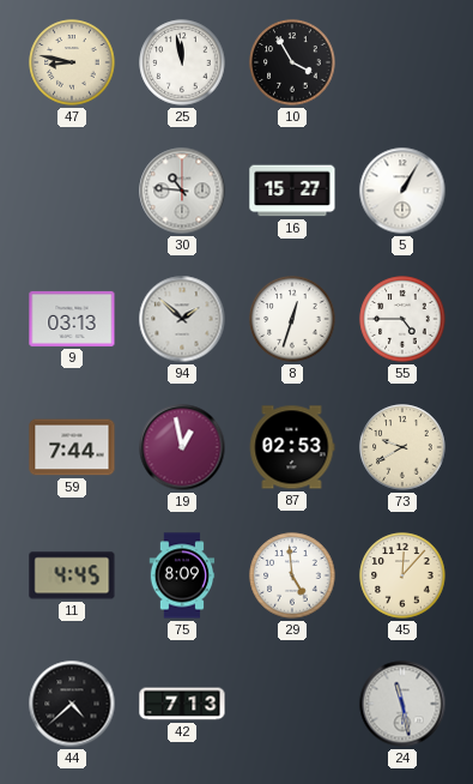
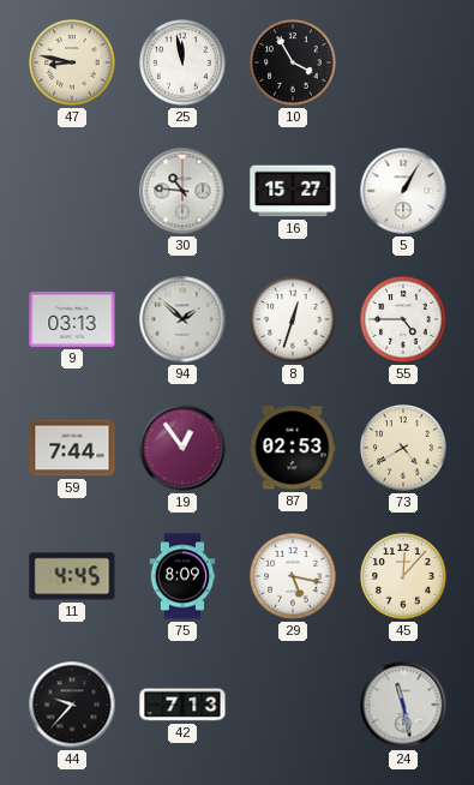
19: 12:58 -> 12:54 (182, 448)
73: 9:40 -> 4:40 (403, 448)
29: 4:59 -> 5:17 (293, 576)
44: 4:38 -> 9:37 (72, 705)
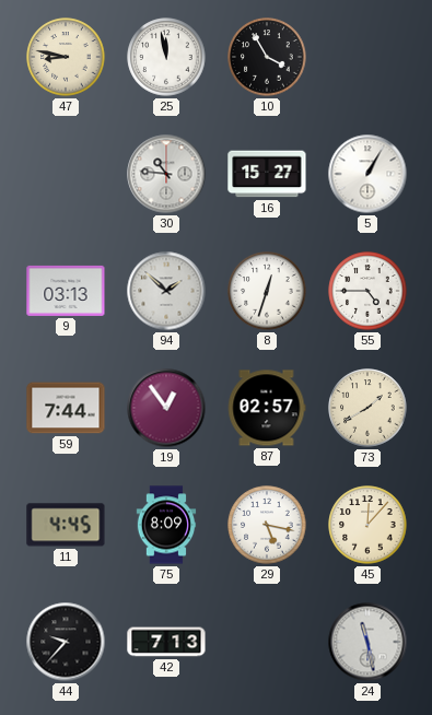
87: 02:53 -> 02:57 (267, 408)
73: 4:40 -> 1:40 (367, 408)
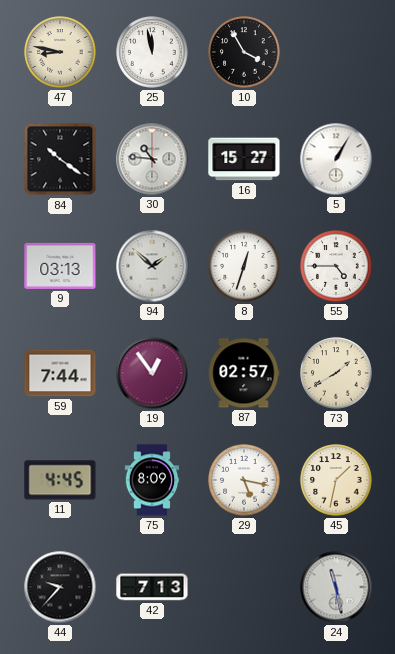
84: none -> 10:21 (60, 159)
45: 12:07 -> 1:32 (336, 480)
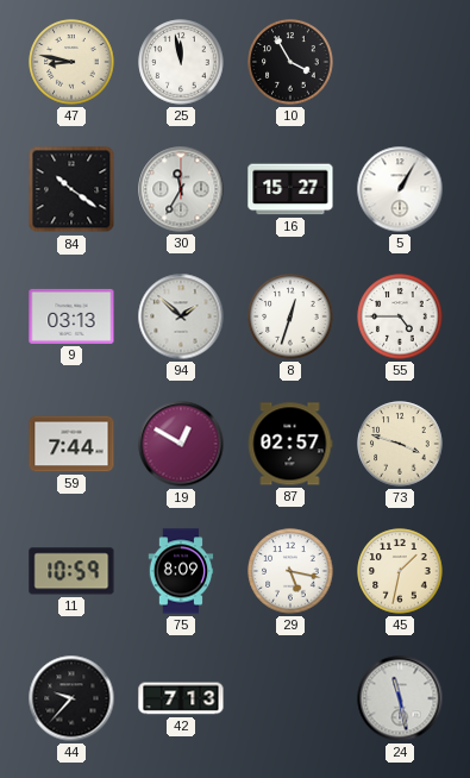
30: 10:46 -> 11:35 (181, 189)
19: 12:54 -> 12:50 (181, 444)
73: 1:40 -> 3:48 (400, 444)
11: 4:45 -> 10:59 (71, 571)
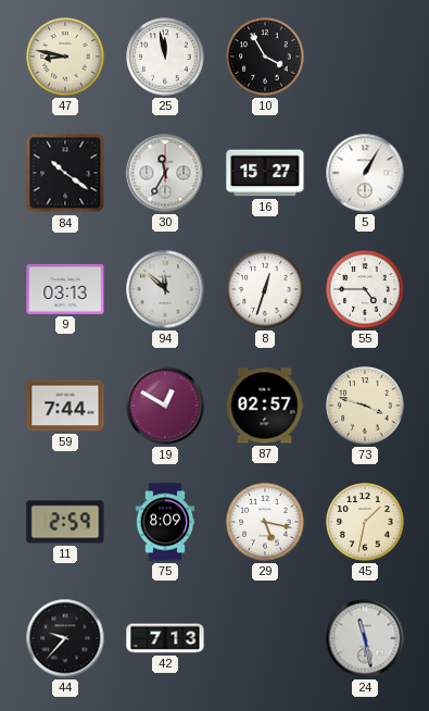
94: 1:52 -> 11:52 (165, 289)
11: 10:59 -> 2:59 (65, 522)
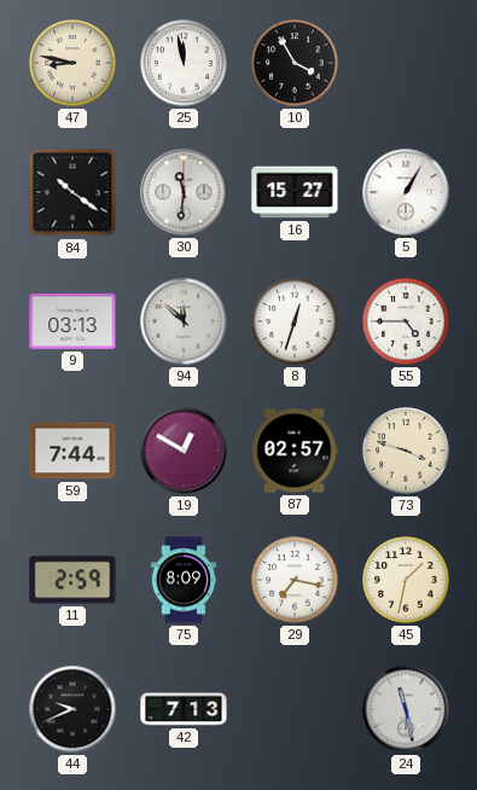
30: 11:35 -> 11:31 (184, 192)
29: 5:17 -> 7:17 (295, 580)
44: 9:37 -> 9:41 (72, 709)
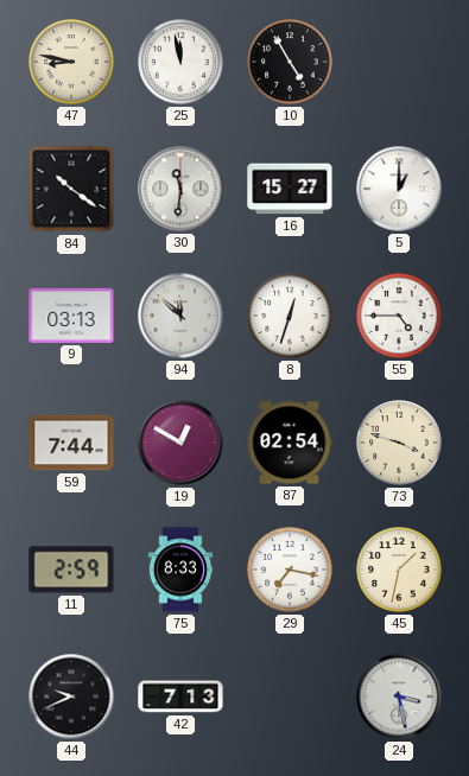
10: 3:55 -> 4:55 (290, 62)
5: 1:05 -> 1:00 (399, 189)
87: 02:57 -> 02:54 (290, 443)
75: 8:09 -> 8:33 (180, 570)
24: 11:28 -> 3:28 (399, 697)
